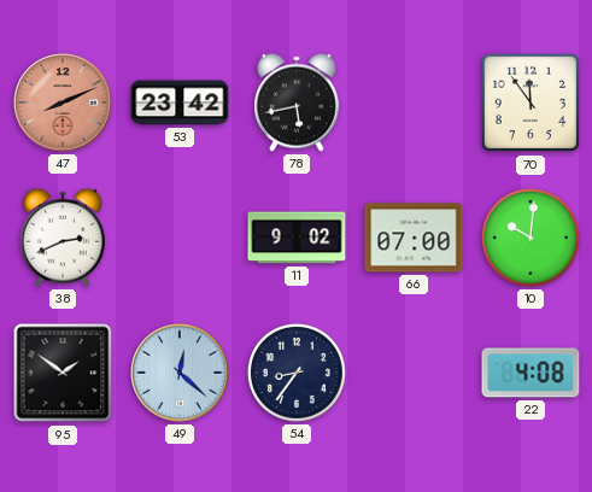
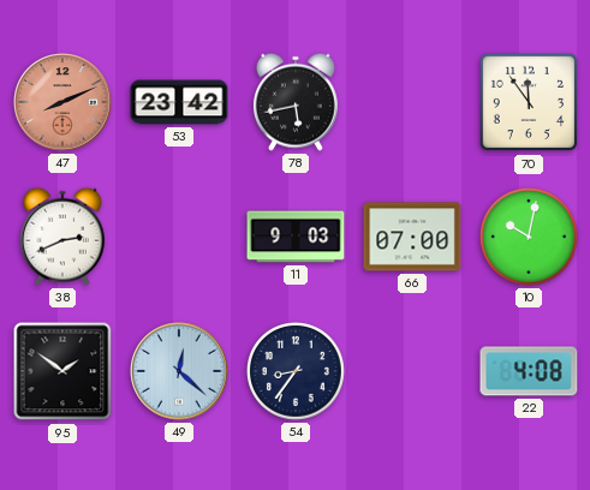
11: 9:02 -> 9:03 (296, 237)
10: 10:01 -> 10:02 (530, 238)
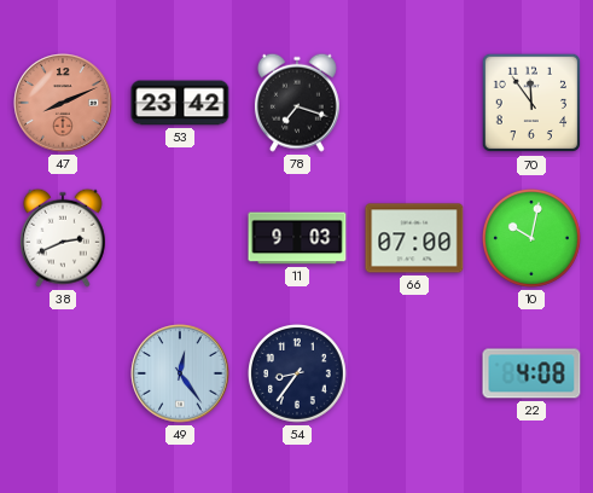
78: 5:43 -> 7:18 (297, 103)
95: 1:51 -> none (62, 371)
49: 12:22 -> 12:24 (180, 373)
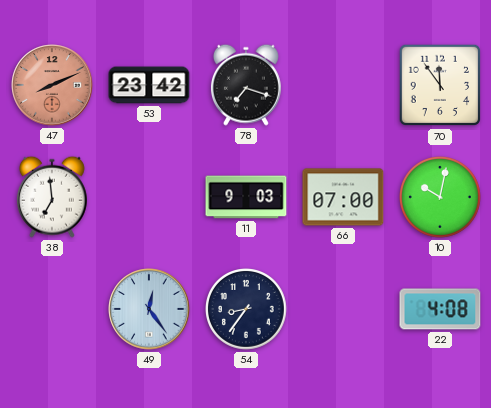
38: 2:41 -> 6:59 (52, 197)
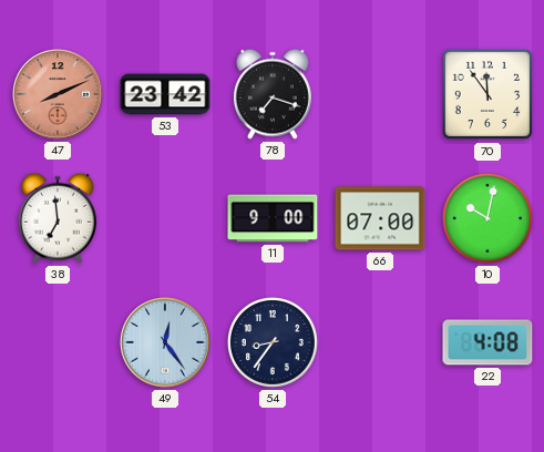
11: 9:03 -> 9:00 (273, 218)
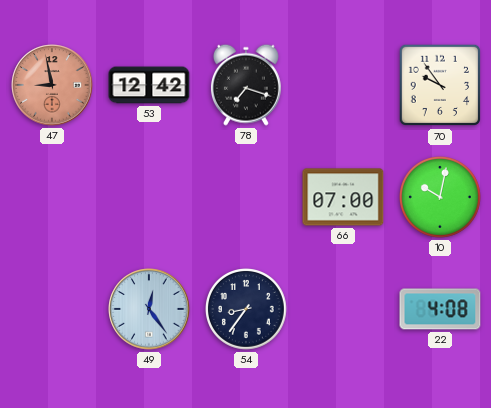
47: 8:11 -> 8:58 (52, 85)
53: 23:42 -> 12:42 (149, 85)
70: 11:54 -> 9:54 (440, 85)
38: 6:59 -> none (58, 218)
11: 9:00 -> none (273, 218)
